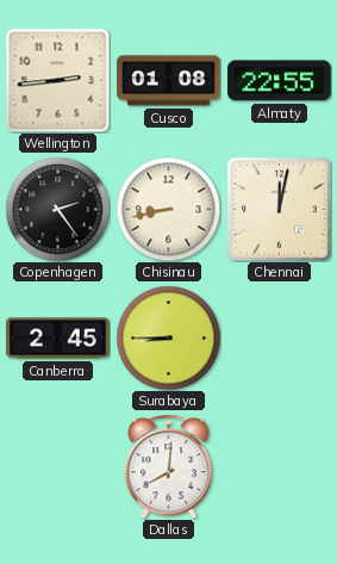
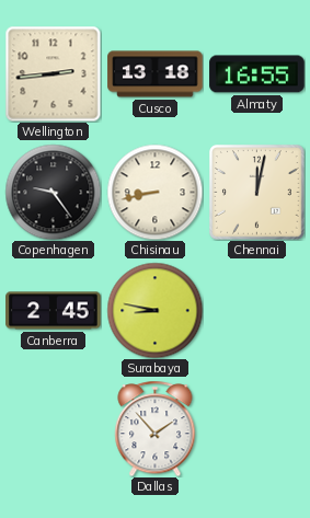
Cusco: 01:08 -> 13:18 (156, 74)
Almaty: 22:55 -> 16:55 (257, 74)
Copenhagen: 2:24 -> 9:24 (53, 192)
Surabaya: 8:45 -> 8:47 (154, 310)
Dallas: 8:01 -> 1:53 (156, 428)
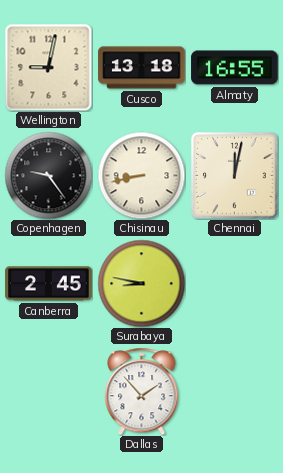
Wellington: 2:44 -> 9:02 (48, 67)
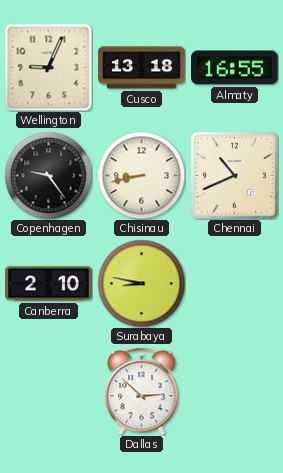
Wellington: 9:02 -> 9:04 (48, 67)
Chennai: 12:02 -> 10:41 (235, 176)
Canberra: 2:45 -> 2:10 (49, 284)
Dallas: 1:53 -> 2:52 (142, 391)
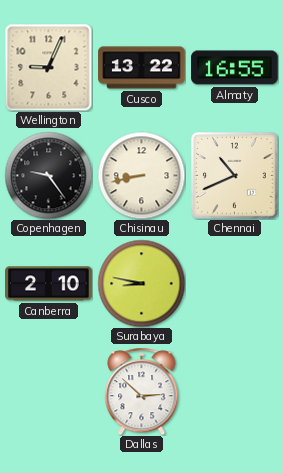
Cusco: 13:18 -> 13:22 (142, 68)
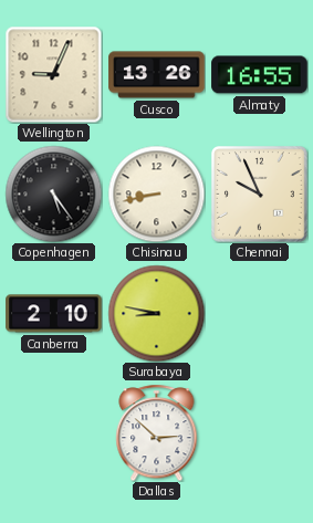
Cusco: 13:22 -> 13:26 (157, 75)
Copenhagen: 9:24 -> 5:24 (53, 193)
Chennai: 10:41 -> 9:56 (260, 195)
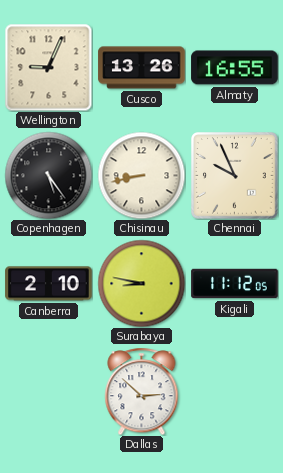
Kigali: none -> 11:12 (235, 284)
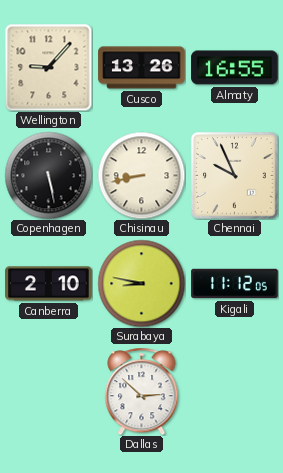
Wellington: 9:04 -> 9:07 (48, 67)
Copenhagen: 5:24 -> 5:28 (48, 175)
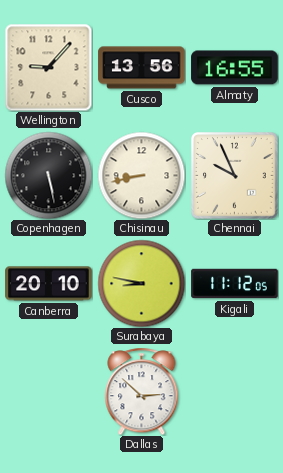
Cusco: 13:26 -> 13:56 (142, 68)
Canberra: 2:10 -> 20:10 (49, 284)
